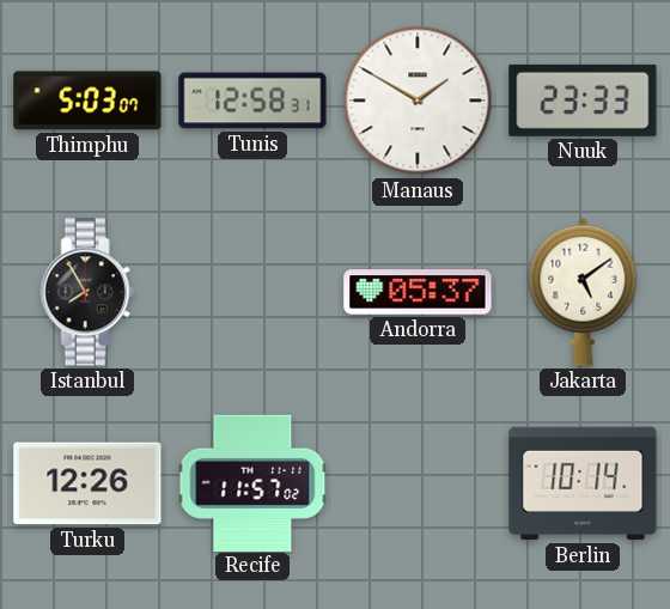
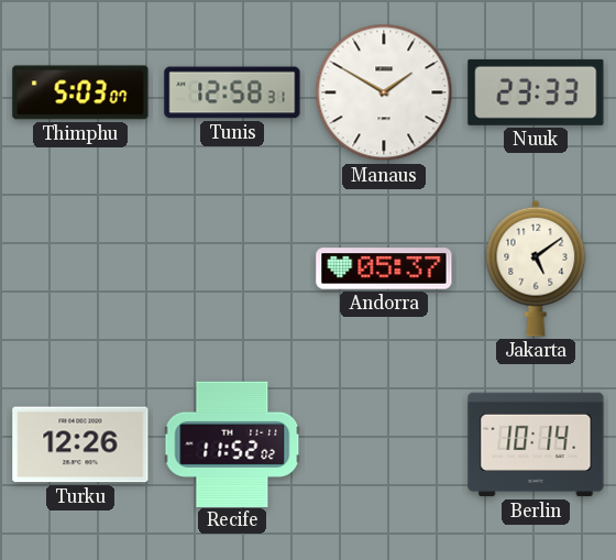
Istanbul: 7:55 -> none (87, 292)
Recife: 11:57 -> 11:52 (232, 443)
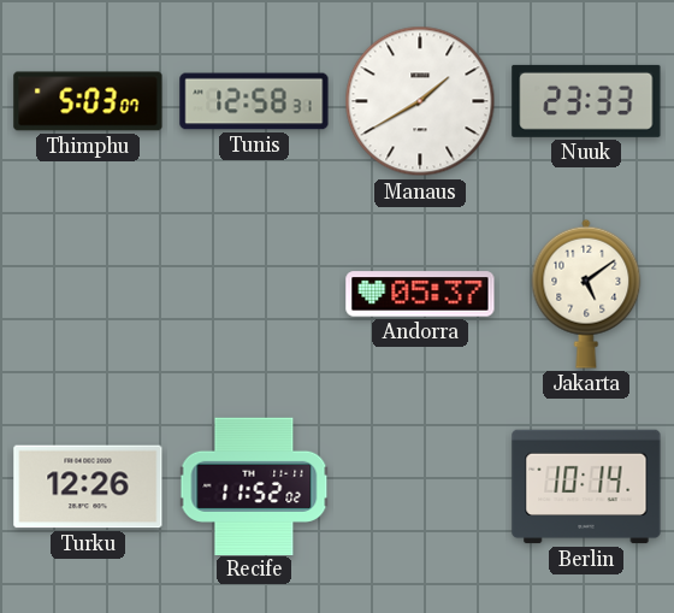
Manaus: 1:50 -> 1:40 (420, 101)
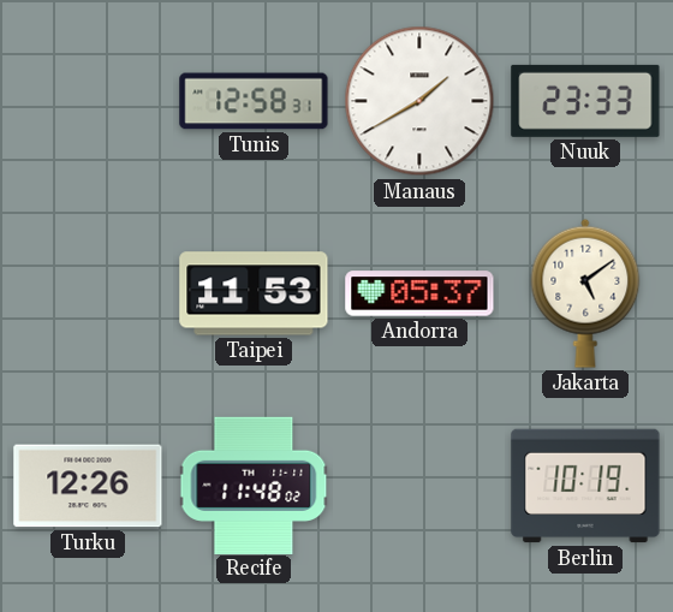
Thimphu: 5:03 -> none (88, 101)
Taipei: none -> 11:53 (254, 293)
Recife: 11:52 -> 11:48 (254, 485)
Berlin: 10:14 -> 10:19 (585, 486)
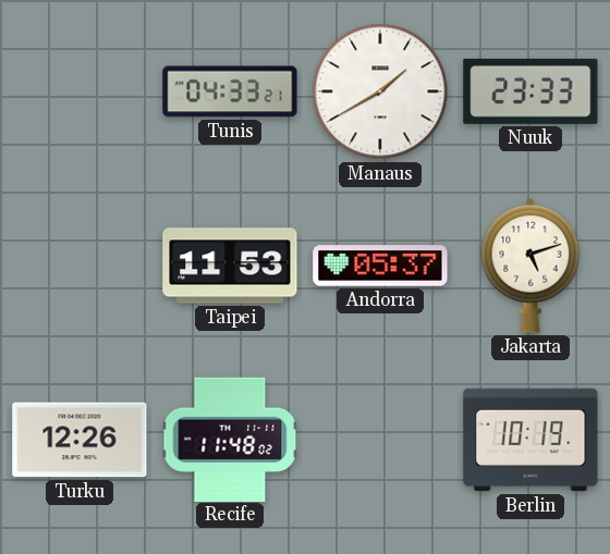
Tunis: 12:58 -> 04:33 (230, 91)
Jakarta: 5:09 -> 5:12 (530, 266)
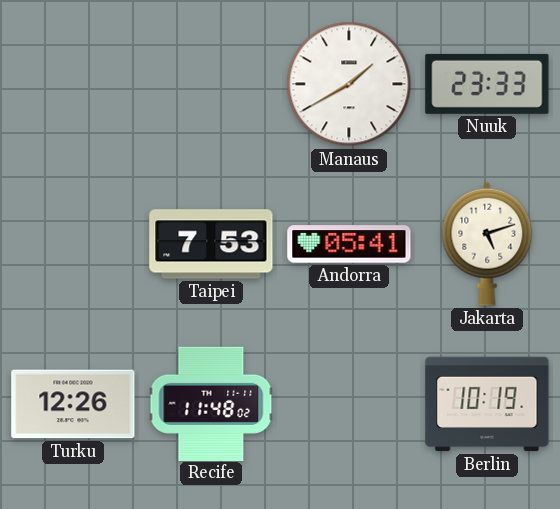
Tunis: 04:33 -> none (230, 91)
Taipei: 11:53 -> 7:53 (211, 244)
Andorra: 05:37 -> 05:41 (349, 244)
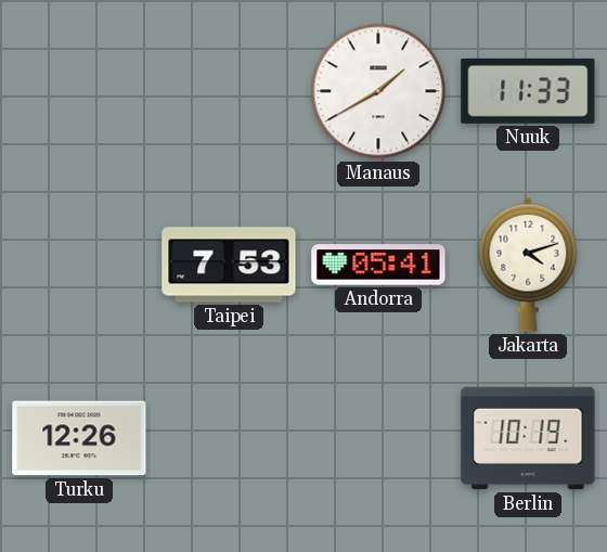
Nuuk: 23:33 -> 11:33 (528, 91)
Jakarta: 5:12 -> 4:12 (528, 265)
Recife: 11:48 -> none (211, 403)
